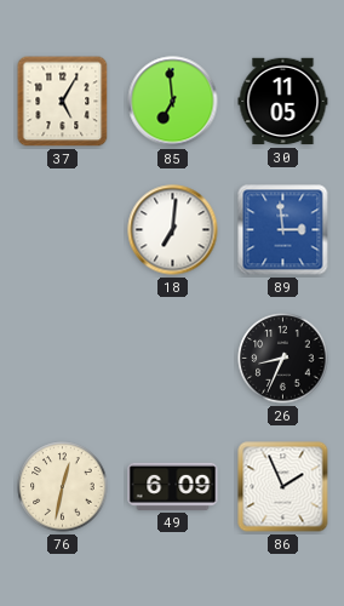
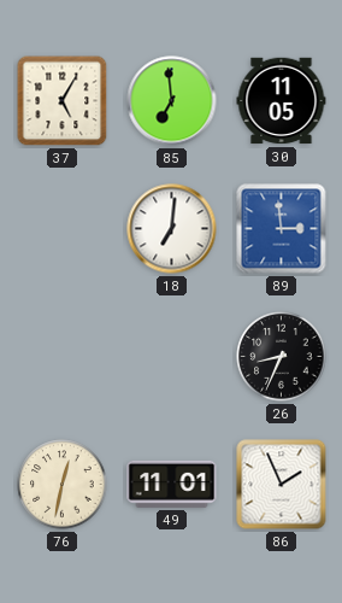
49: 6:09 -> 11:01 (172, 484)
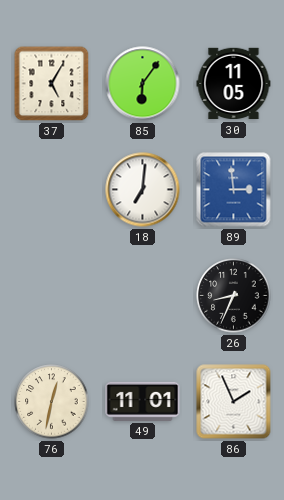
85: 6:59 -> 6:06 (143, 84)
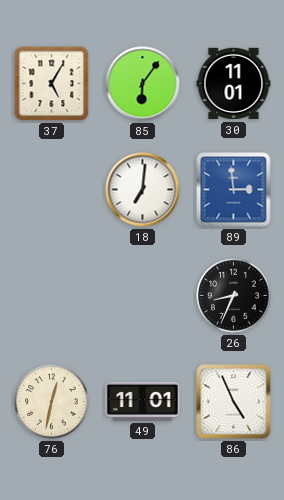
30: 11:05 -> 11:01 (234, 84)
86: 1:56 -> 4:56 (234, 402)
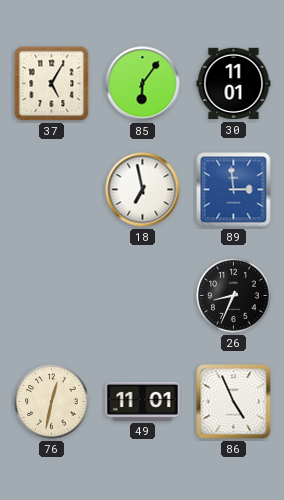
18: 7:01 -> 6:58 (143, 190)
